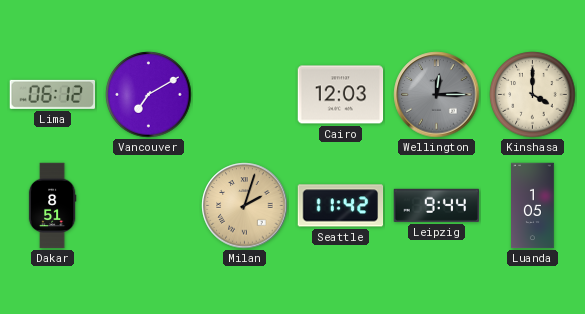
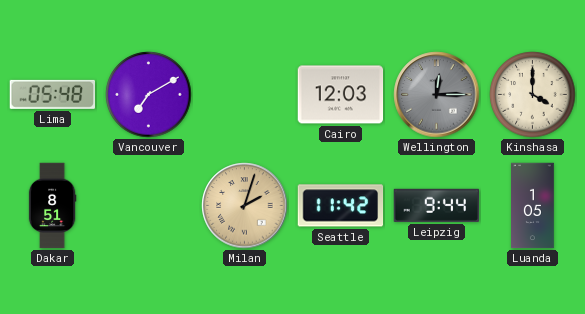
Lima: 06:12 -> 05:48 (52, 94)
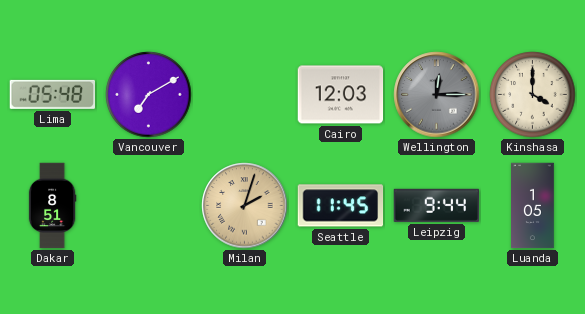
Seattle: 11:42 -> 11:45 (341, 206)
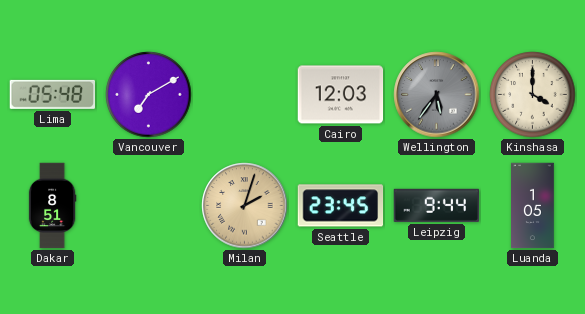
Wellington: 12:15 -> 5:36 (437, 95)
Seattle: 11:45 -> 23:45 (341, 206)
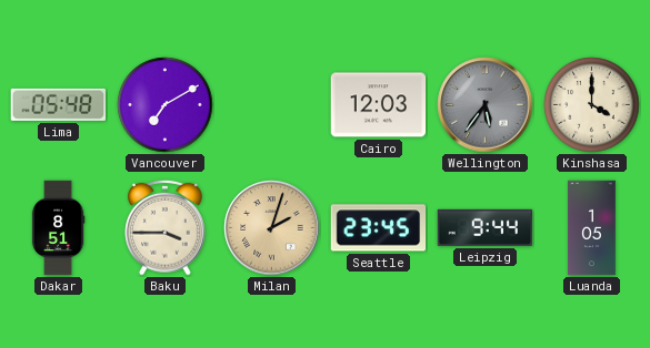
Baku: none -> 3:45 (166, 227)
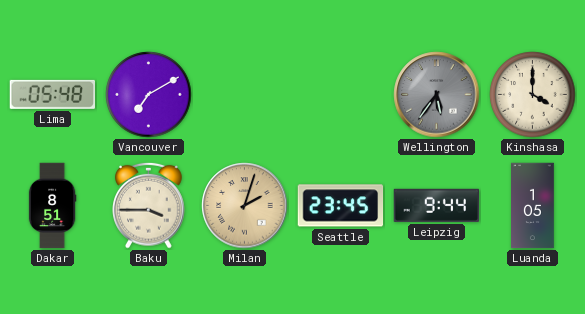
Cairo: 12:03 -> none (379, 105)
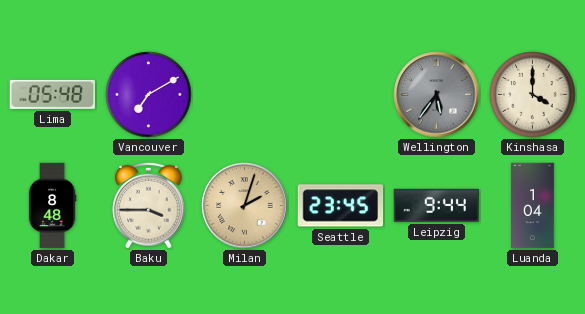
Dakar: 8:51 -> 8:48 (52, 206)
Luanda: 1:05 -> 1:04 (533, 206)
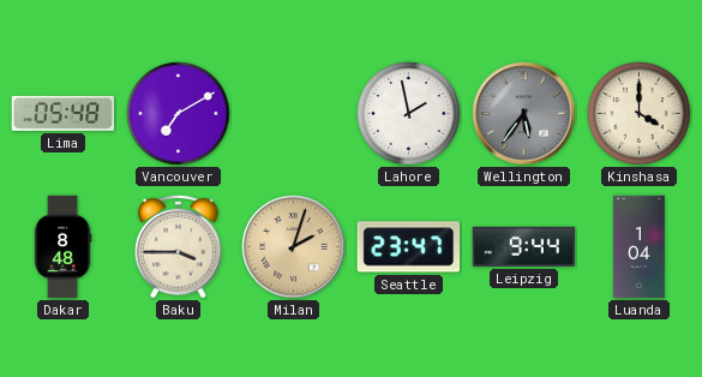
Lahore: none -> 1:58 (409, 114)
Seattle: 23:45 -> 23:47 (409, 247)
